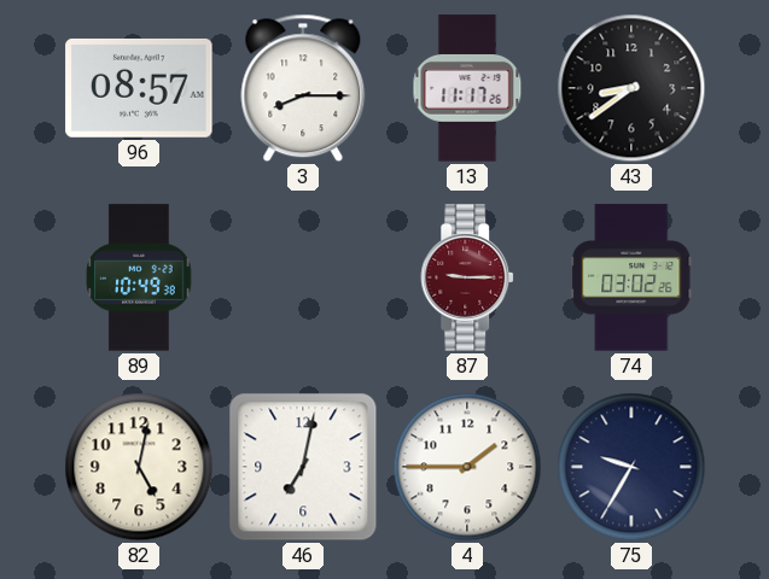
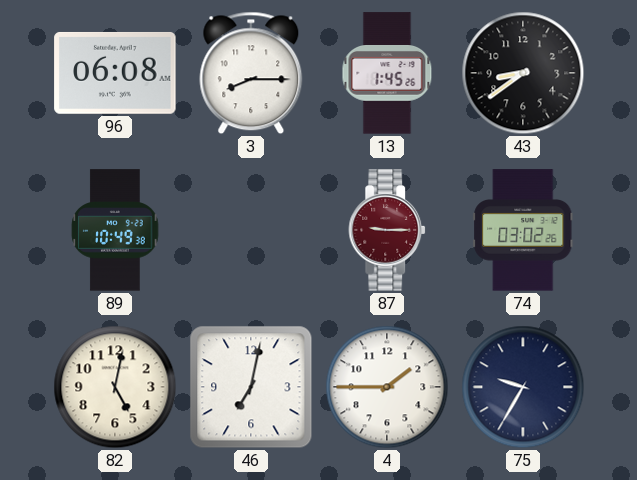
96: 08:57 -> 06:08 (115, 73)
13: 11:17 -> 1:45 (387, 73)
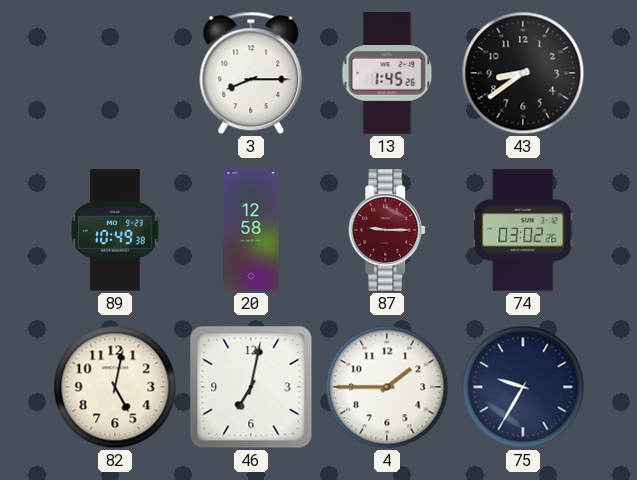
96: 06:08 -> none (115, 73)
20: none -> 12:58 (251, 230)
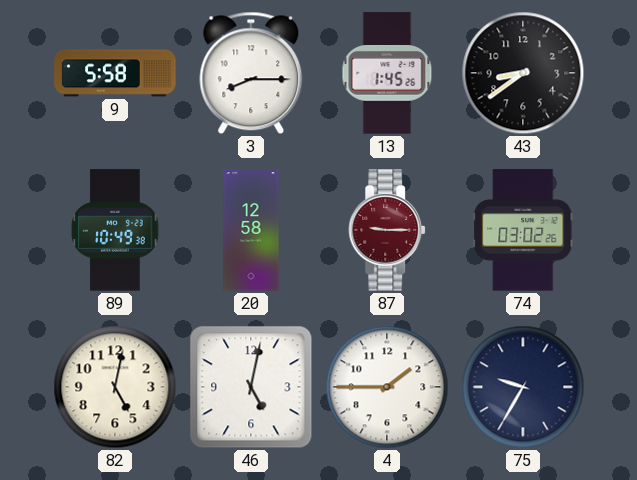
9: none -> 5:58 (115, 73)
46: 7:02 -> 5:02 (251, 387)
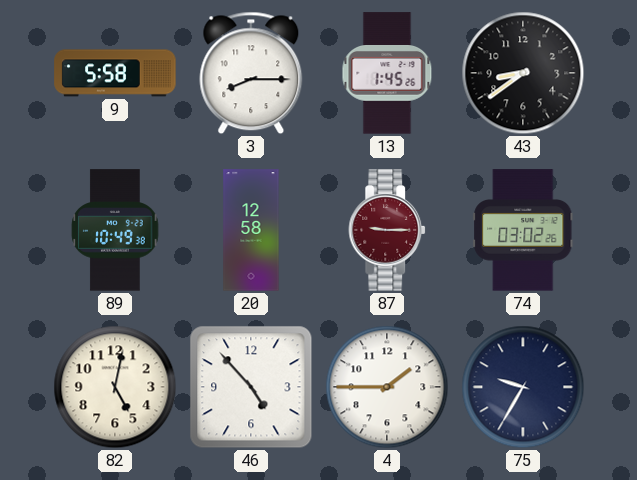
46: 5:02 -> 4:53 (251, 387)
